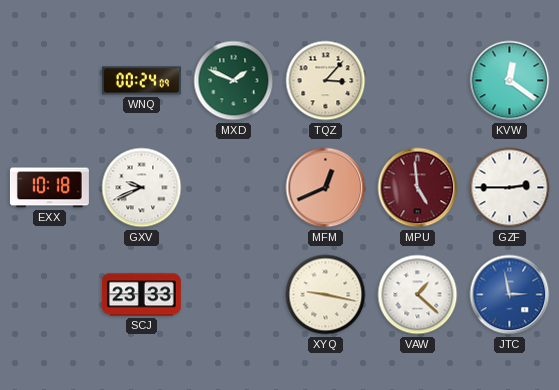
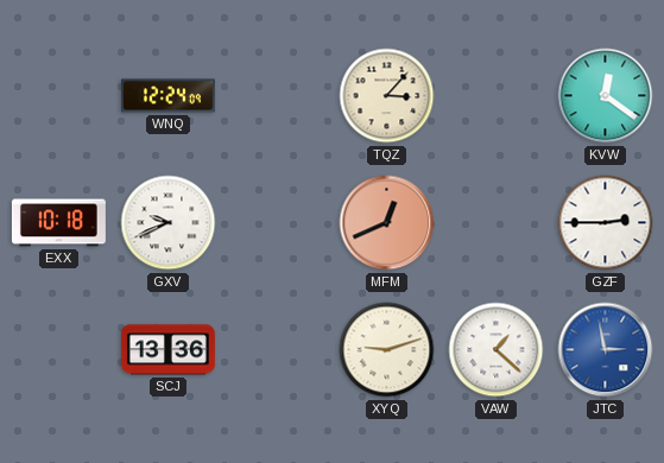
WNQ: 00:24 -> 12:24 (167, 96)
MXD: 1:49 -> none (234, 81)
MPU: 4:59 -> none (418, 188)
SCJ: 23:33 -> 13:36 (167, 350)
XYQ: 9:17 -> 9:12 (387, 350)
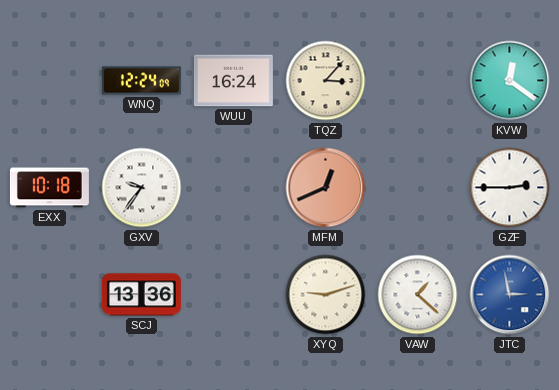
WUU: none -> 16:24 (233, 81)
GXV: 9:41 -> 9:36 (142, 188)
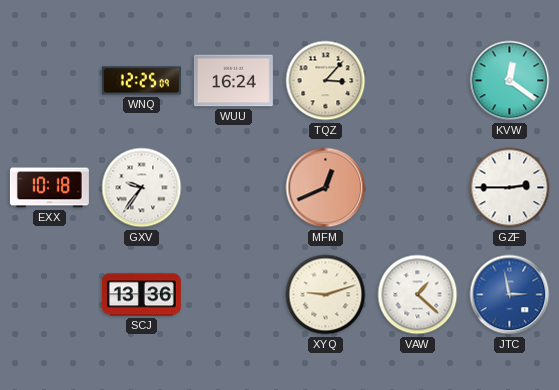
WNQ: 12:24 -> 12:25 (141, 81)
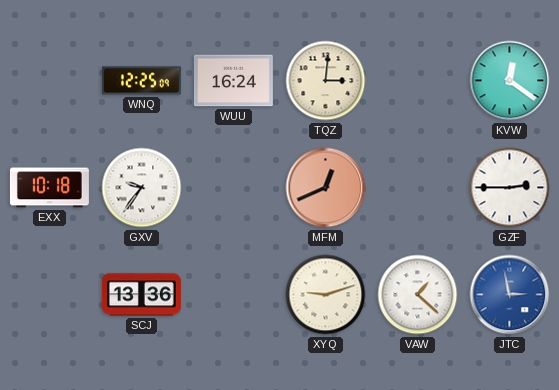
TQZ: 3:07 -> 3:01 (326, 81)
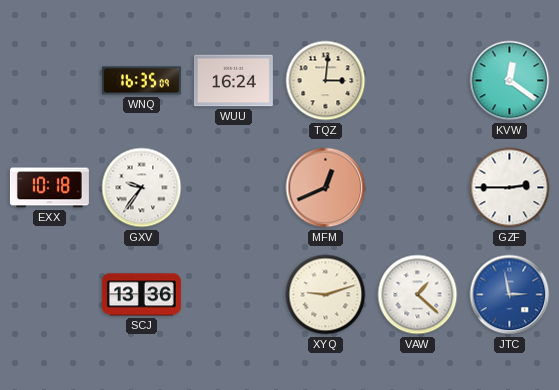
WNQ: 12:25 -> 16:35 (141, 81)
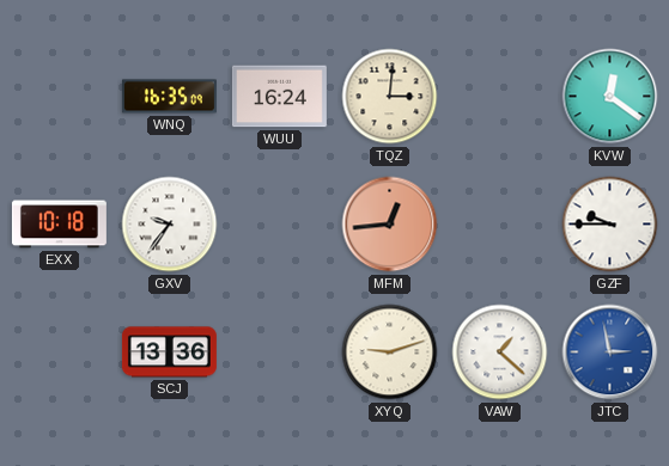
MFM: 12:41 -> 12:44 (390, 225)
GZF: 2:45 -> 9:45 (610, 225)
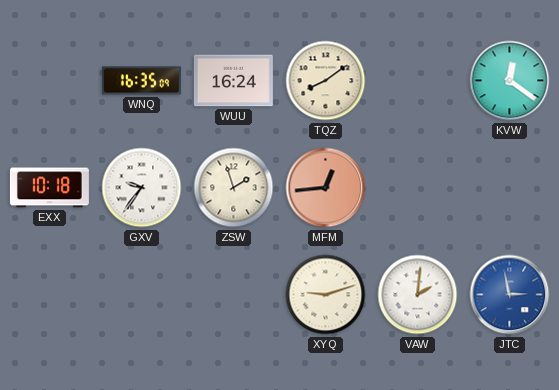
TQZ: 3:01 -> 8:09 (326, 81)
ZSW: none -> 1:57 (234, 188)
GZF: 9:45 -> none (610, 225)
SCJ: 13:36 -> none (169, 352)
VAW: 1:22 -> 2:01 (418, 295)
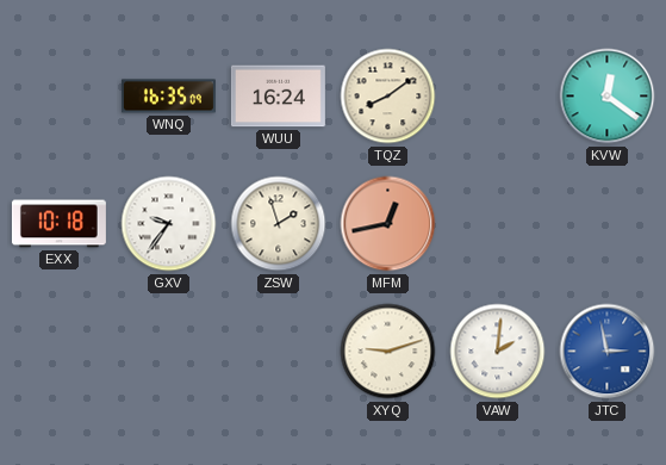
MFM: 12:44 -> 12:43 (388, 224)
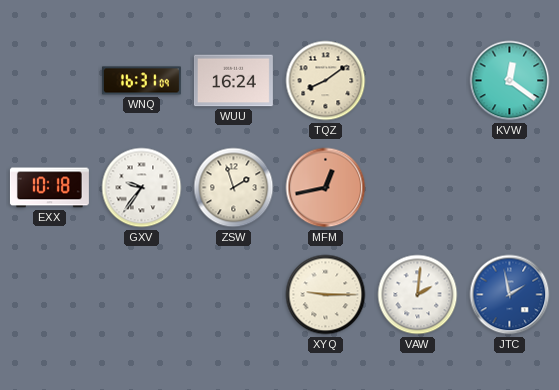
WNQ: 16:35 -> 16:31 (141, 81)
XYQ: 9:12 -> 9:15 (326, 295)
JTC: 2:58 -> 1:58 (510, 295)
